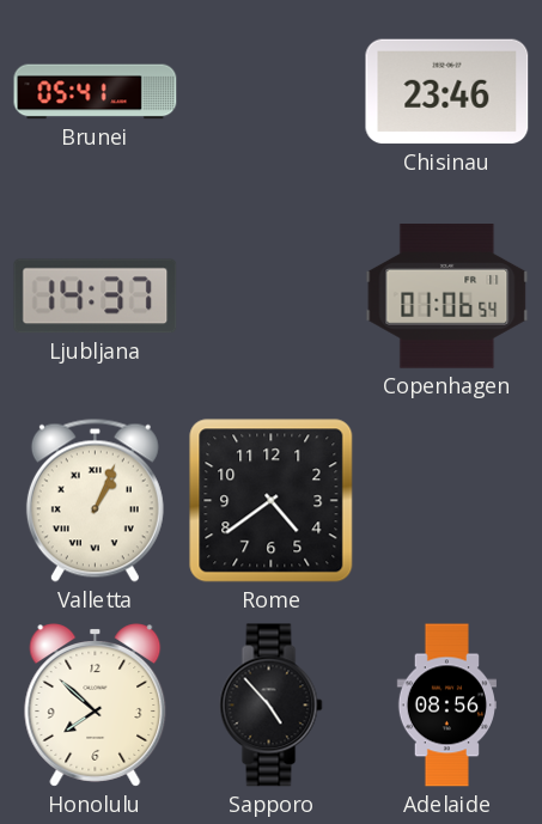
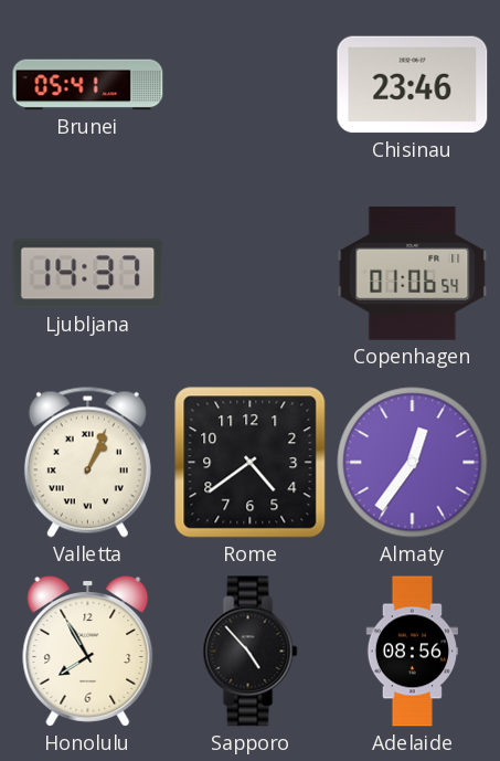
Almaty: none -> 12:36 (413, 463)
Honolulu: 7:52 -> 7:55 (88, 652)
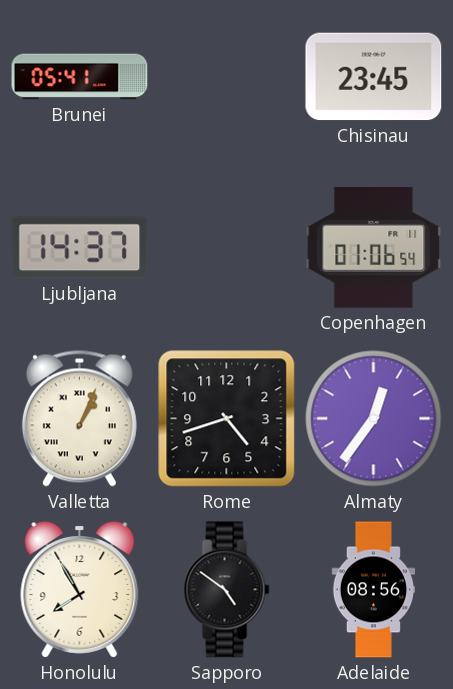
Chisinau: 23:46 -> 23:45 (374, 77)
Rome: 4:39 -> 4:42 (227, 419)
Sapporo: 4:53 -> 4:51 (227, 590)
